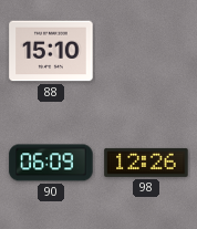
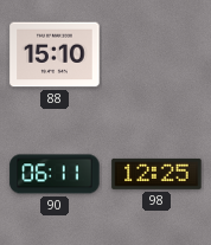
90: 06:09 -> 06:11 (55, 174)
98: 12:26 -> 12:25 (156, 174)
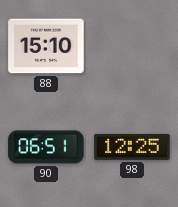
90: 06:11 -> 06:51 (46, 147)
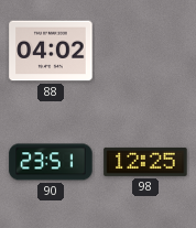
88: 15:10 -> 04:02 (51, 51)
90: 06:51 -> 23:51 (51, 162)
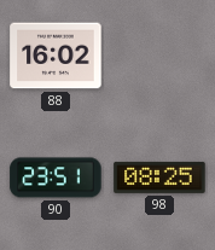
88: 04:02 -> 16:02 (56, 56)
98: 12:25 -> 08:25 (159, 178)
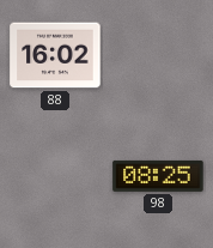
90: 23:51 -> none (56, 178)
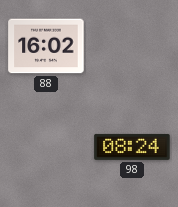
98: 08:25 -> 08:24 (132, 147)
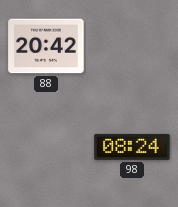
88: 16:02 -> 20:42 (46, 46)
